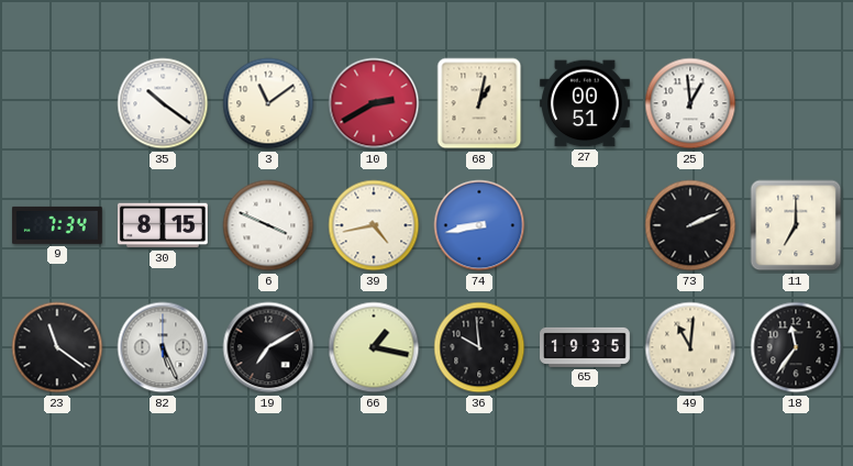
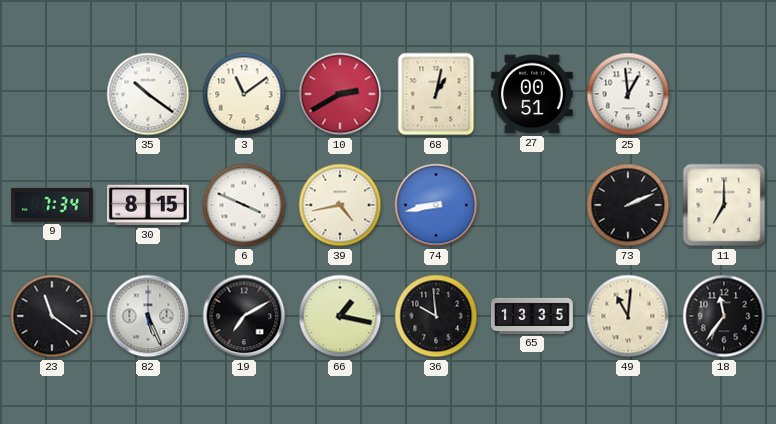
65: 19:35 -> 13:35 (533, 316)
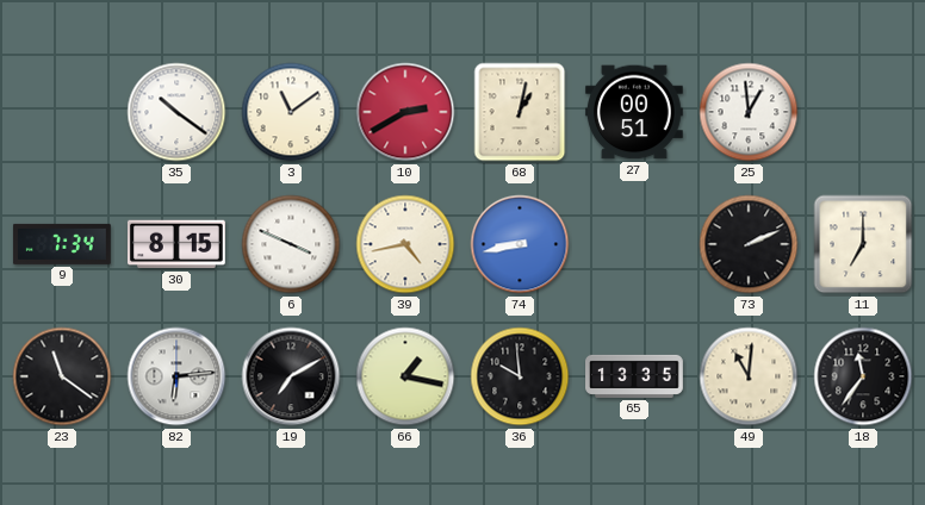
82: 5:26 -> 6:14 (176, 376)
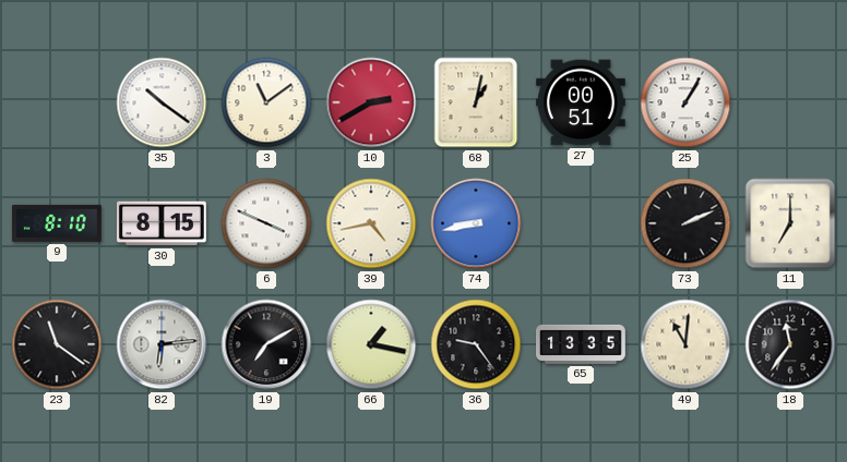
25: 12:59 -> 1:05 (685, 102)
9: 7:34 -> 8:10 (57, 223)
36: 9:59 -> 9:24 (476, 344)
